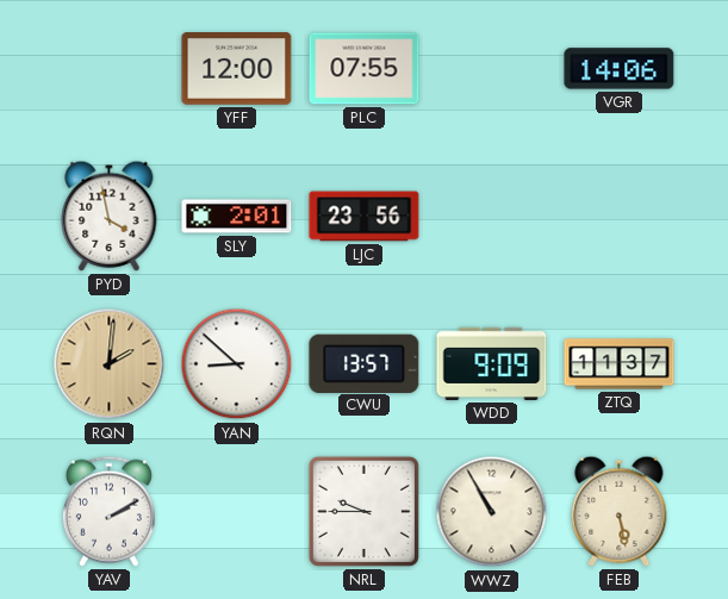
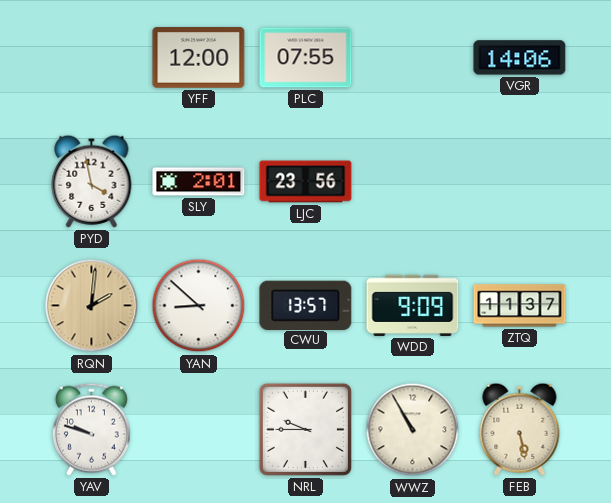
YAV: 2:10 -> 9:48 (91, 429)
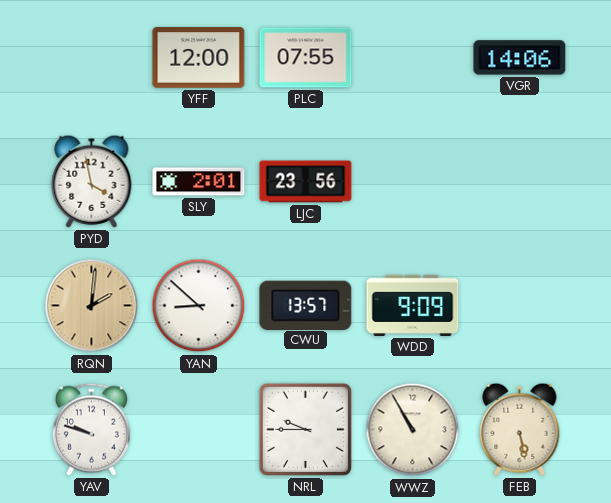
ZTQ: 11:37 -> none (520, 306)
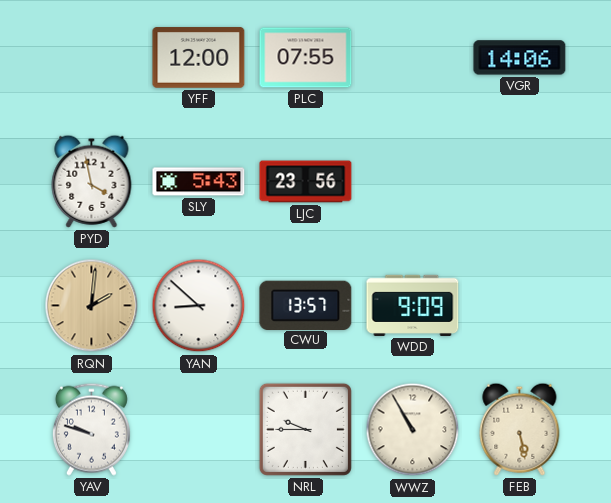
SLY: 2:01 -> 5:43 (199, 182)
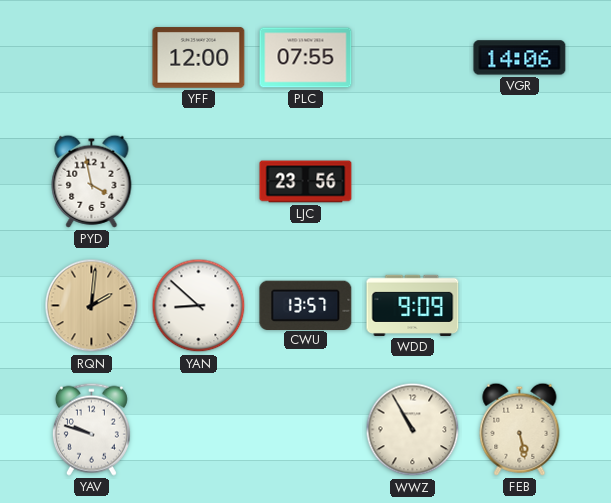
SLY: 5:43 -> none (199, 182)
NRL: 9:45 -> none (305, 429)
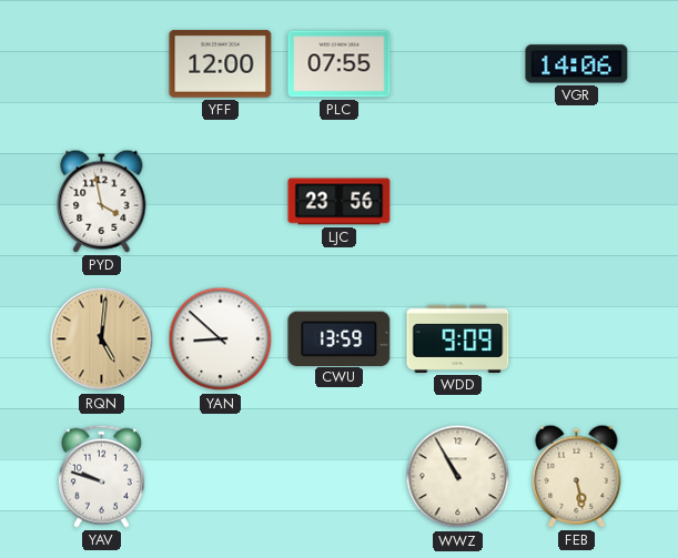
RQN: 2:01 -> 5:01 (102, 339)
CWU: 13:57 -> 13:59 (340, 338)
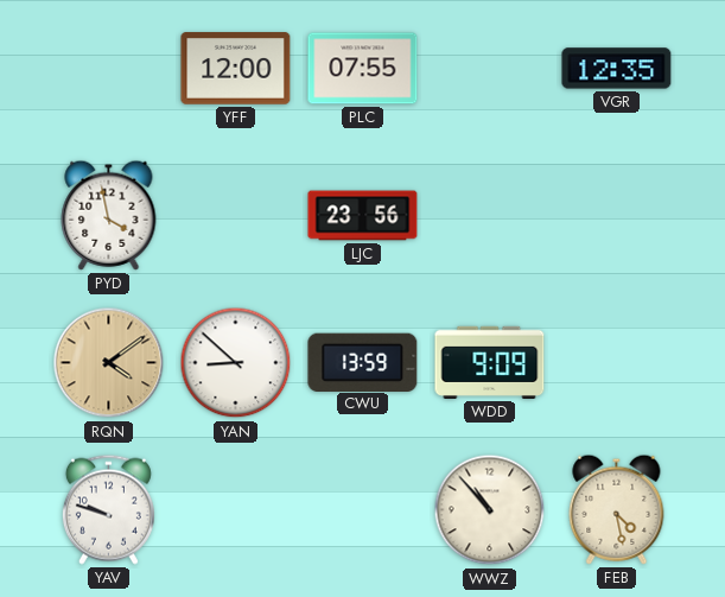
VGR: 14:06 -> 12:35 (617, 69)
RQN: 5:01 -> 4:09 (109, 363)
WWZ: 10:55 -> 10:53 (490, 510)
FEB: 5:28 -> 4:28 (617, 509)
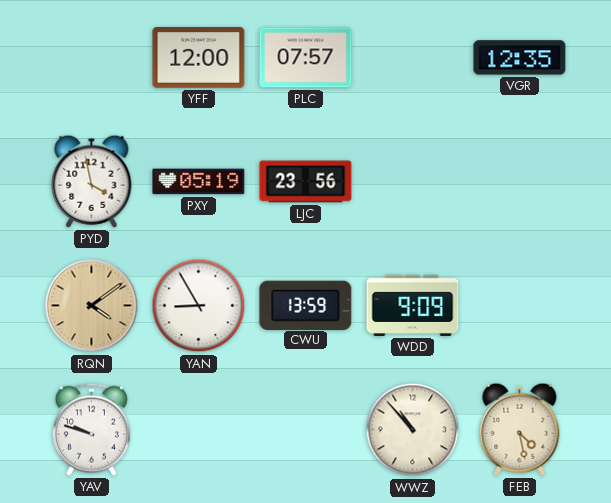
PLC: 07:55 -> 07:57 (306, 58)
PXY: none -> 05:19 (199, 182)
YAN: 8:52 -> 8:55 (199, 306)
